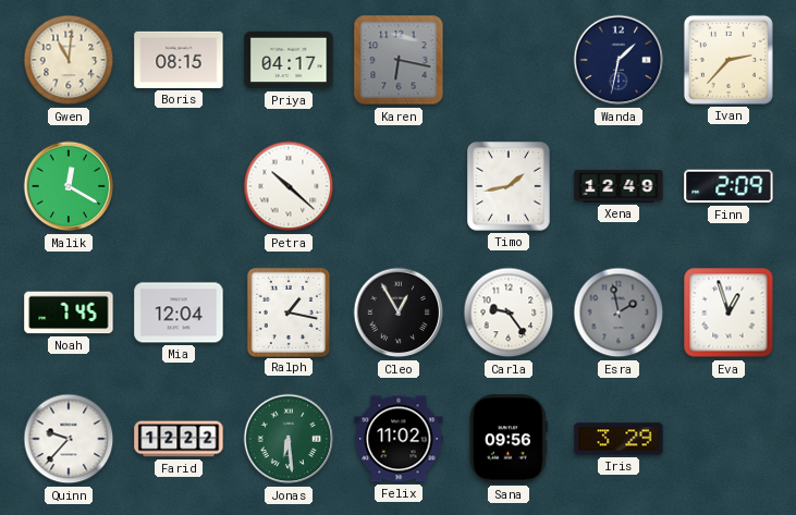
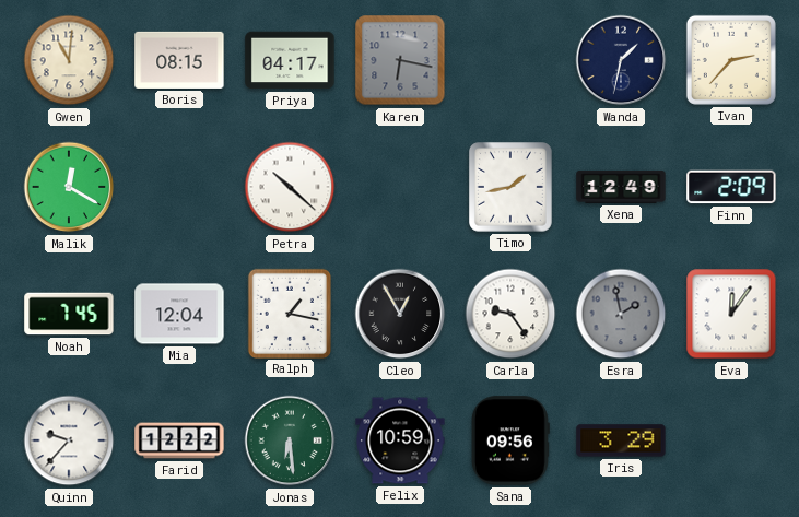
Eva: 12:57 -> 12:06 (731, 314)
Felix: 11:02 -> 10:59 (400, 440)
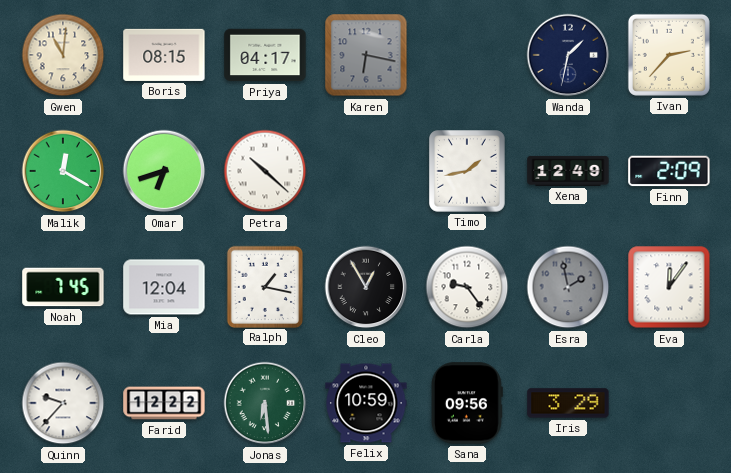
Omar: none -> 6:42 (164, 171)
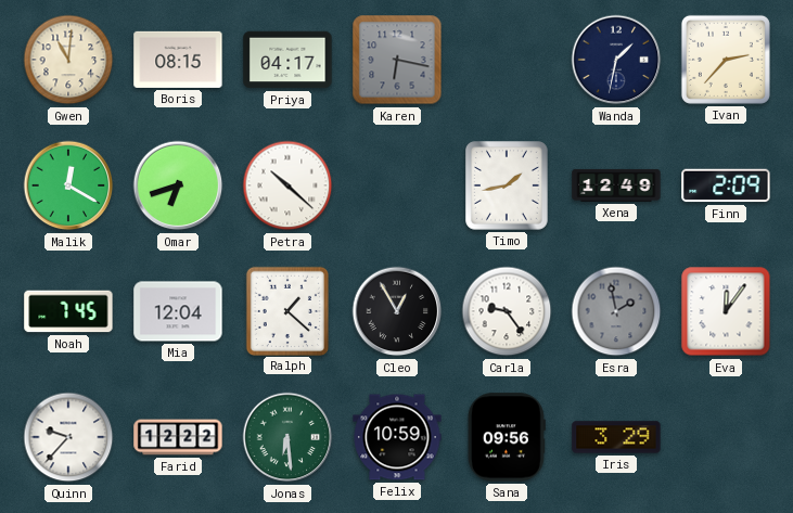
Ralph: 1:17 -> 1:22 (286, 310)
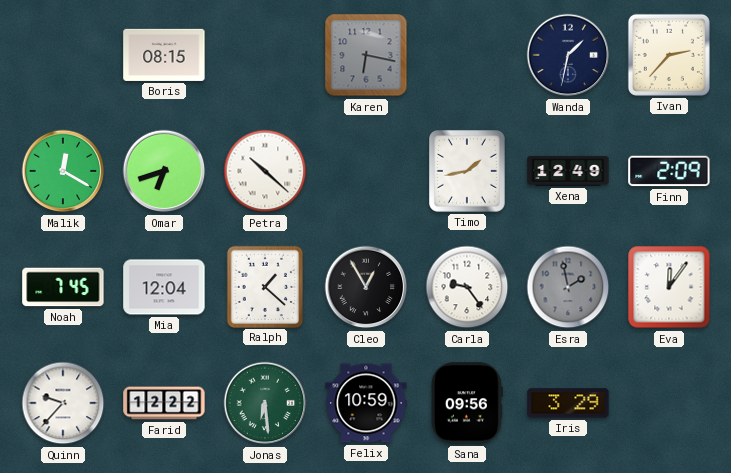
Gwen: 11:01 -> none (68, 60)
Priya: 04:17 -> none (287, 60)
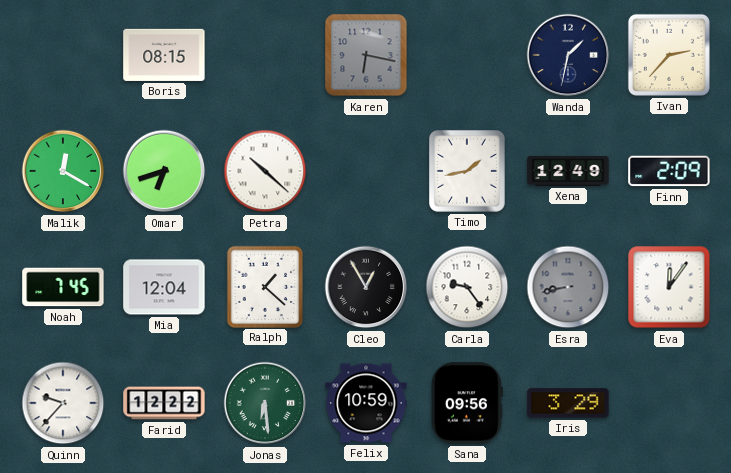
Esra: 1:58 -> 8:43 (568, 287)
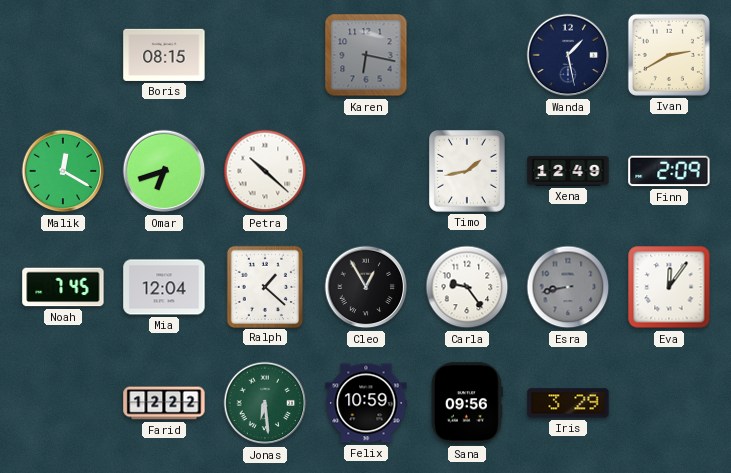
Wanda: 1:32 -> 1:28 (568, 55)
Ivan: 2:37 -> 2:40 (669, 55)
Quinn: 9:37 -> none (63, 403)
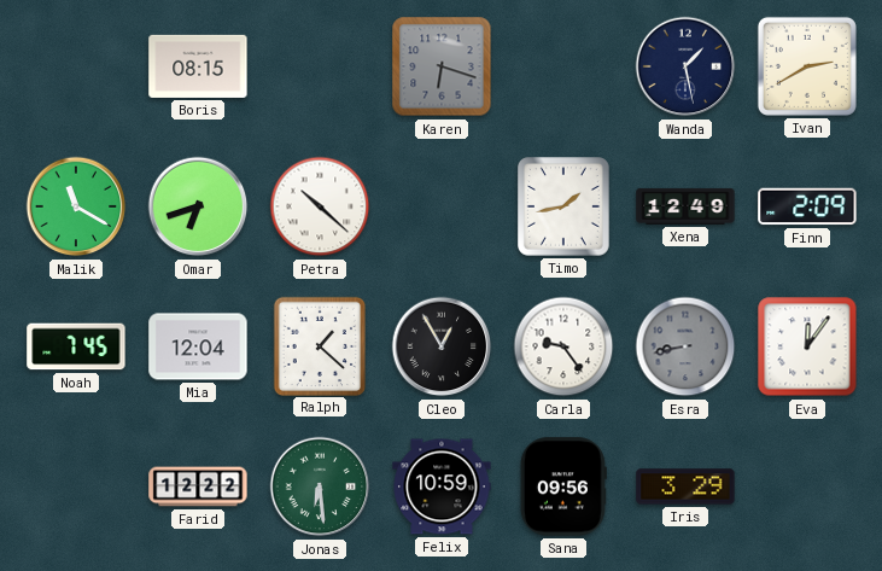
Karen: 6:17 -> 6:18 (442, 66)
Malik: 12:20 -> 11:20 (76, 206)
